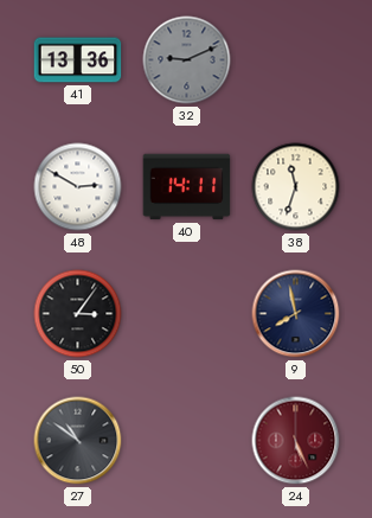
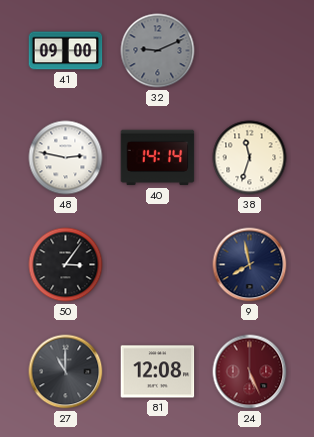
41: 13:36 -> 09:00 (66, 51)
48: 2:50 -> 2:47 (66, 158)
40: 14:11 -> 14:14 (158, 158)
27: 10:51 -> 11:00 (66, 372)
81: none -> 12:08 (158, 372)
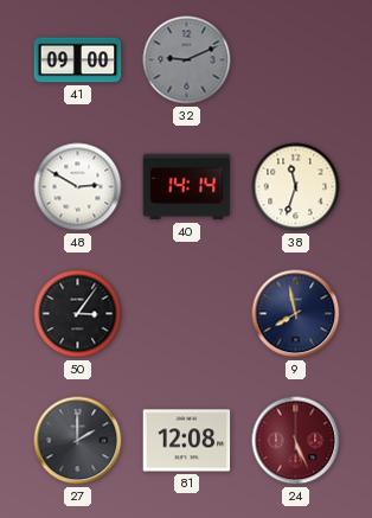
48: 2:47 -> 2:50 (78, 187)
27: 11:00 -> 2:00 (78, 441)
